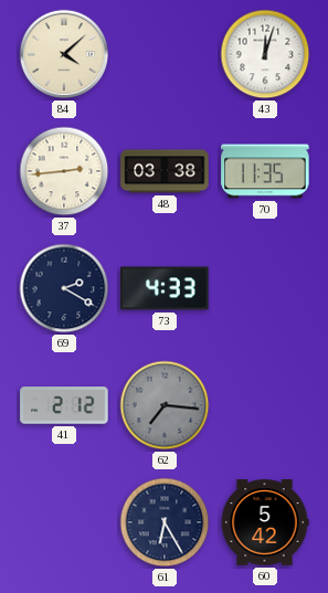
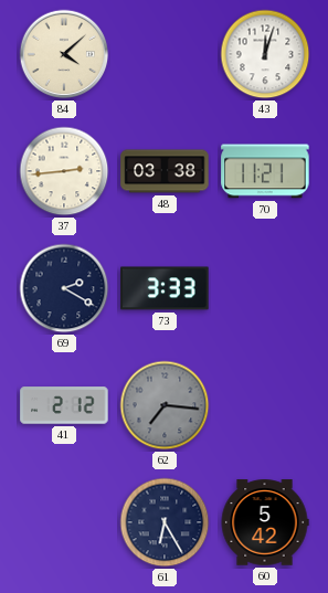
70: 11:35 -> 11:21 (265, 171)
73: 4:33 -> 3:33 (165, 288)
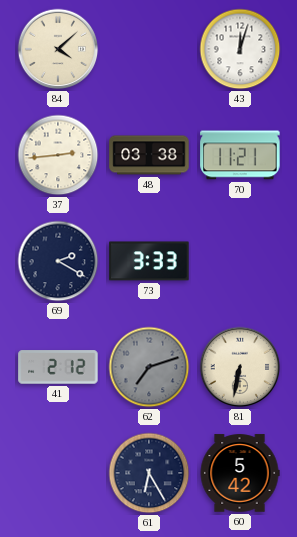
62: 7:16 -> 7:12 (149, 367)
81: none -> 6:32 (240, 367)
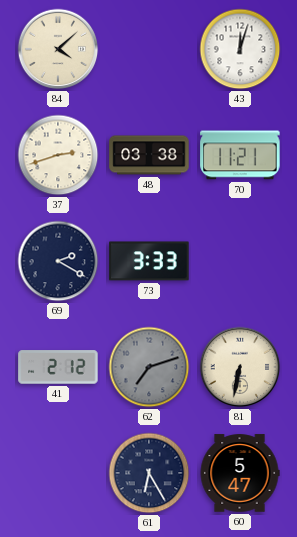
37: 2:44 -> 2:42 (58, 155)
60: 5:42 -> 5:47 (240, 473)
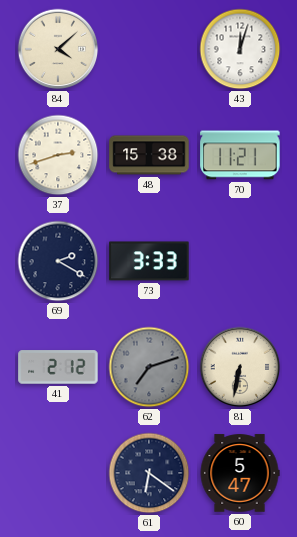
48: 03:38 -> 15:38 (149, 155)
61: 6:25 -> 6:21 (149, 473)
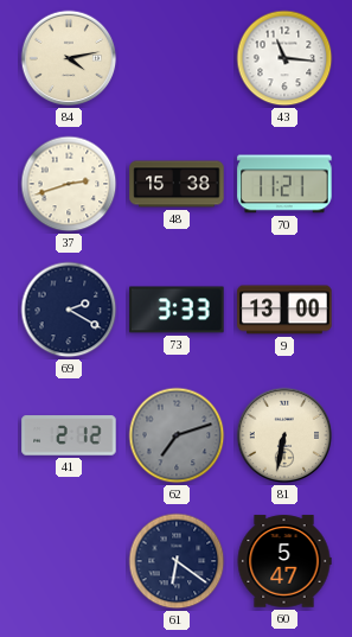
84: 4:08 -> 4:13 (69, 58)
43: 12:03 -> 11:16 (284, 58)
9: none -> 13:00 (284, 310)
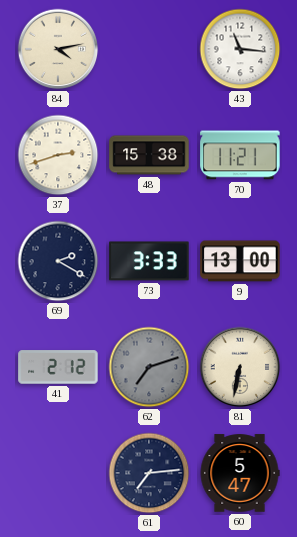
61: 6:21 -> 7:14 (149, 473)
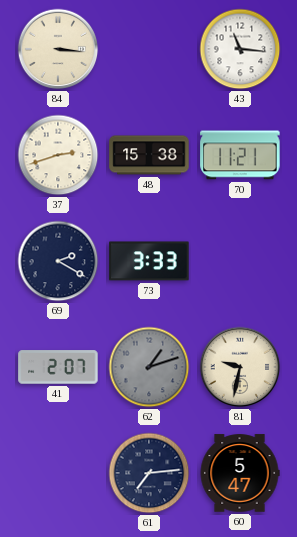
84: 4:13 -> 3:16 (58, 49)
9: 13:00 -> none (240, 261)
41: 2:12 -> 2:07 (58, 367)
62: 7:12 -> 1:12 (149, 367)
81: 6:32 -> 9:32 (240, 367)
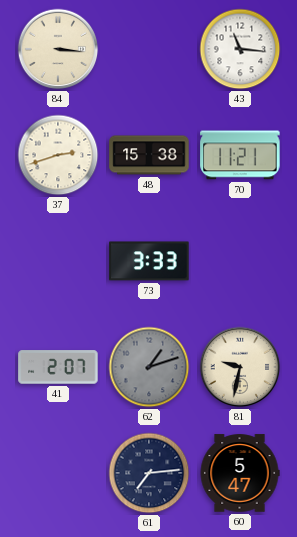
69: 2:20 -> none (58, 261)
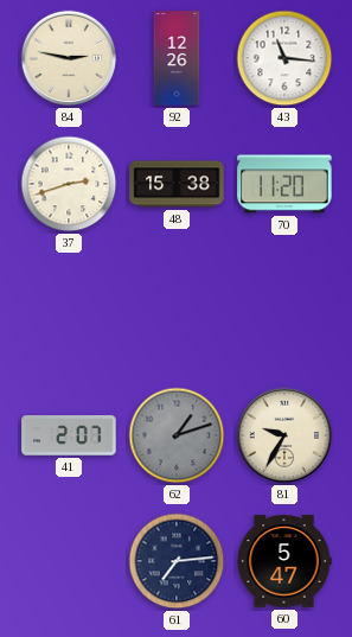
84: 3:16 -> 2:47 (69, 58)
92: none -> 12:26 (177, 58)
70: 11:21 -> 11:20 (284, 184)
73: 3:33 -> none (149, 261)
81: 9:32 -> 9:35 (284, 435)
